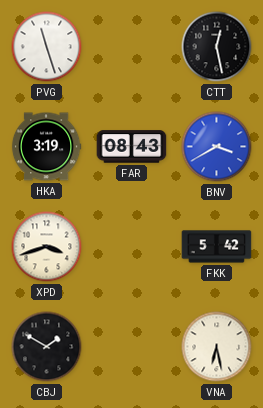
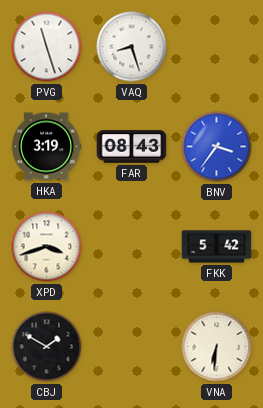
VAQ: none -> 8:27 (132, 47)
CTT: 12:28 -> none (217, 47)
BNV: 3:40 -> 3:36 (217, 147)
VNA: 6:28 -> 6:31 (217, 347)
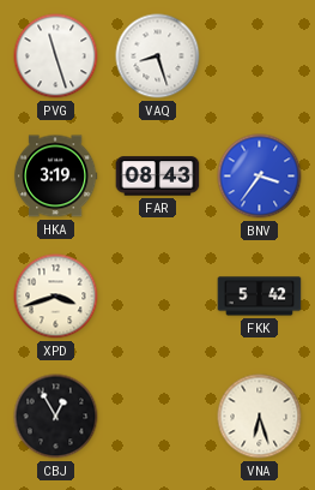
CBJ: 1:50 -> 12:55 (56, 417)
VNA: 6:31 -> 6:27 (260, 417)
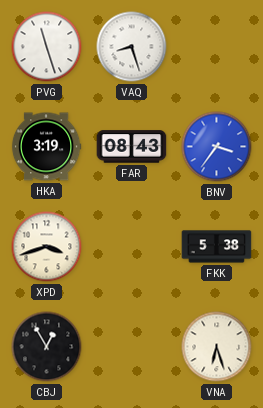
FKK: 5:42 -> 5:38 (217, 247)
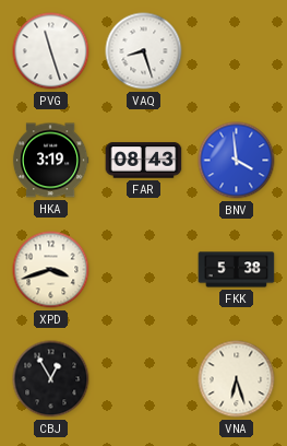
BNV: 3:36 -> 3:59 (237, 161)
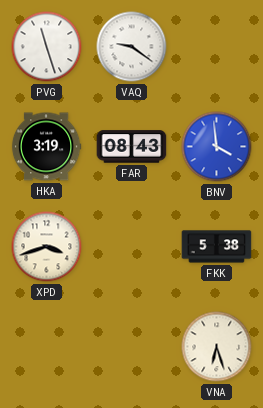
VAQ: 8:27 -> 9:21 (132, 47)
CBJ: 12:55 -> none (51, 379)
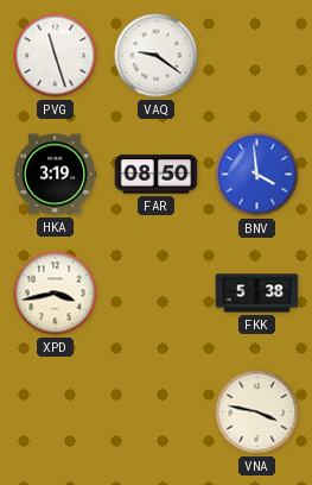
FAR: 08:43 -> 08:50 (157, 175)
XPD: 3:42 -> 3:43 (56, 294)
VNA: 6:27 -> 3:47 (257, 412)
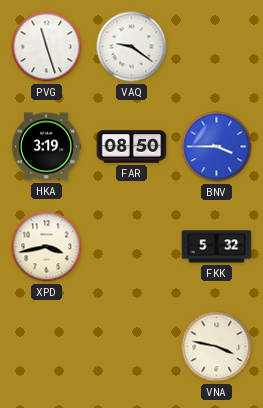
BNV: 3:59 -> 3:45 (217, 147)
FKK: 5:38 -> 5:32 (217, 247)
